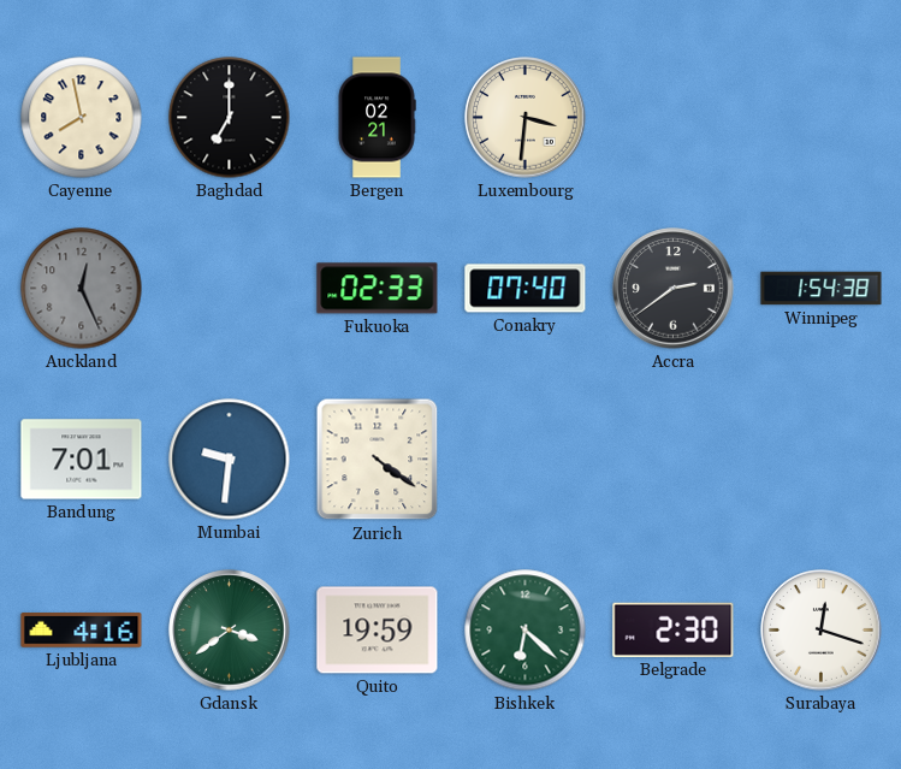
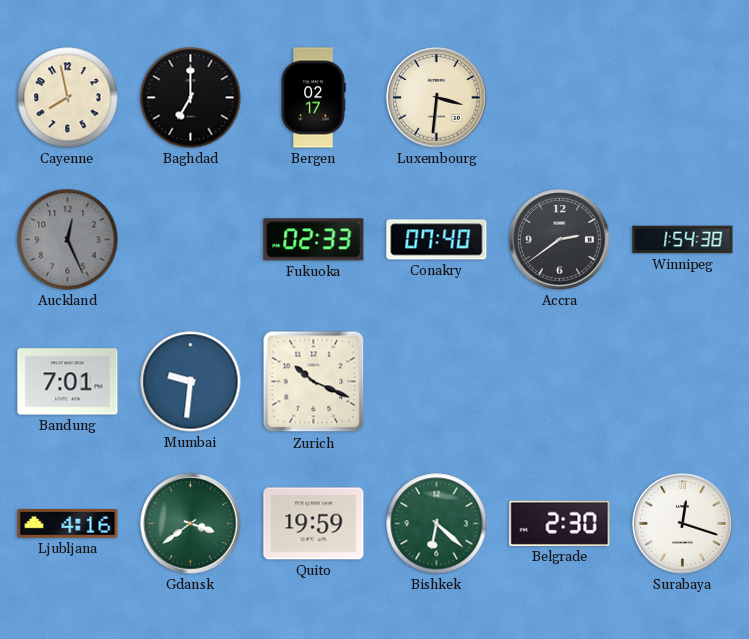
Bergen: 02:21 -> 02:17 (313, 98)
Zurich: 4:21 -> 10:19 (314, 382)
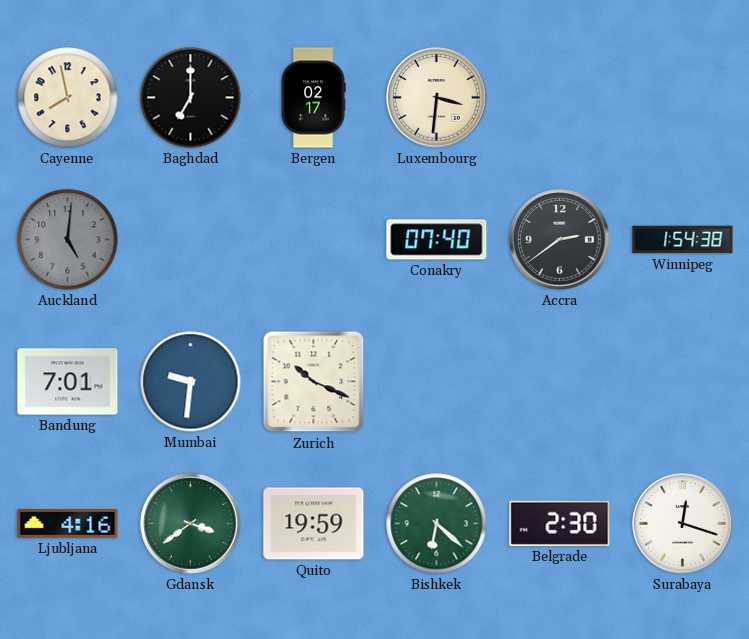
Auckland: 12:26 -> 5:01 (68, 240)
Fukuoka: 02:33 -> none (314, 240)
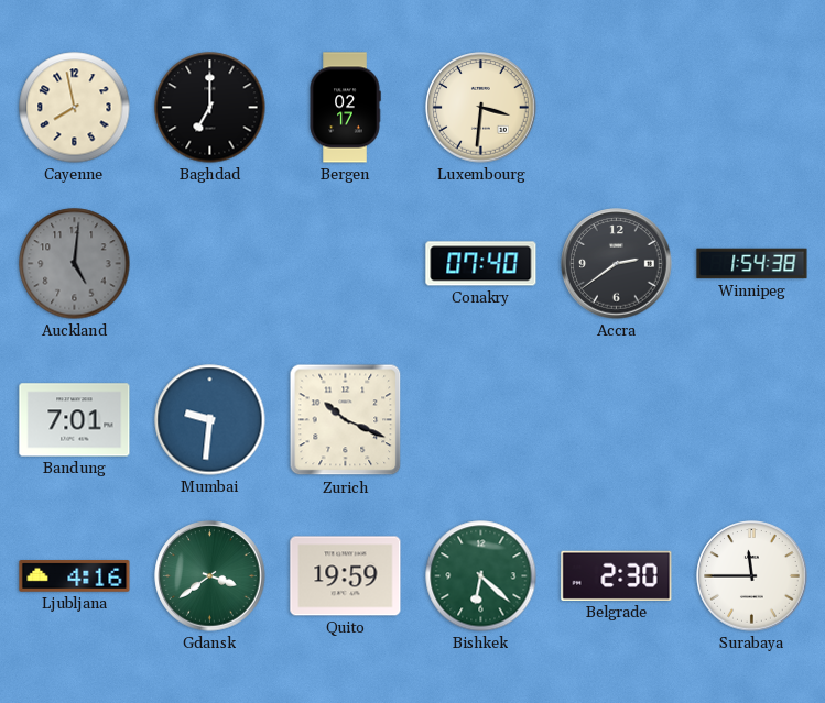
Surabaya: 12:18 -> 11:45 (752, 576)
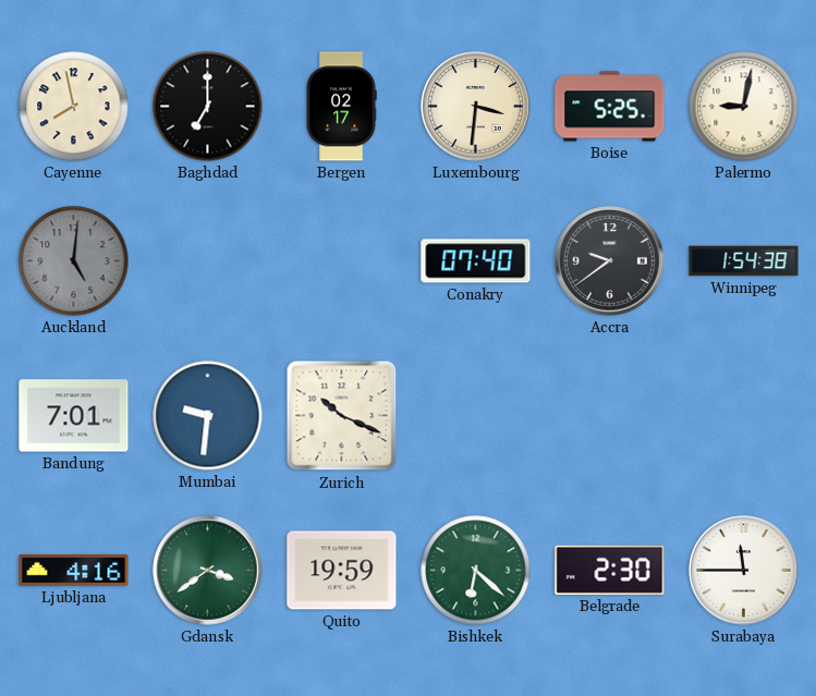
Boise: none -> 5:25 (610, 107)
Palermo: none -> 9:02 (744, 107)
Accra: 2:39 -> 9:39 (610, 261)
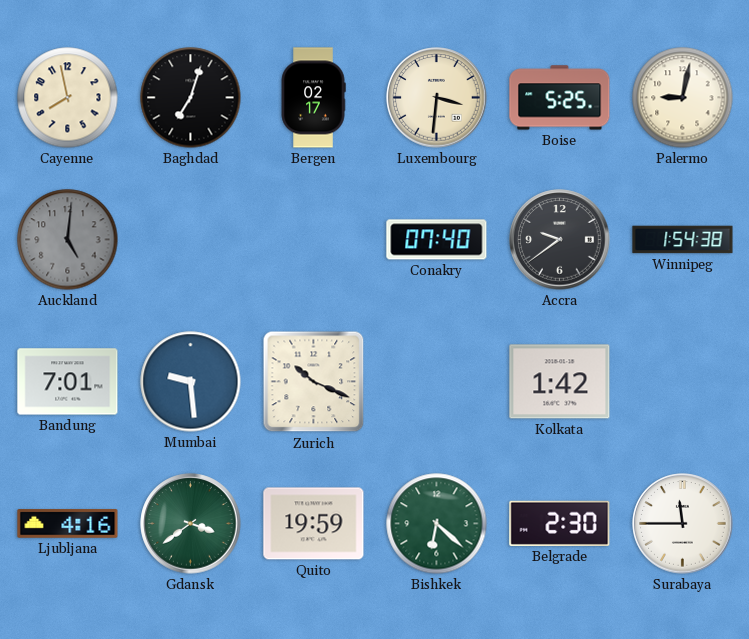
Baghdad: 7:00 -> 7:03 (191, 98)
Mumbai: 9:31 -> 9:29 (191, 382)
Kolkata: none -> 1:42 (560, 382)
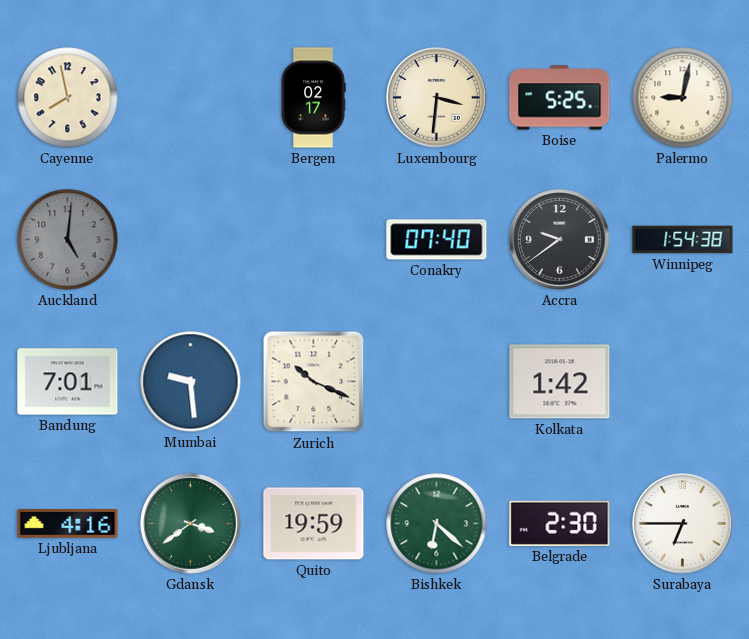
Baghdad: 7:03 -> none (191, 98)
Surabaya: 11:45 -> 6:45 (683, 524)
